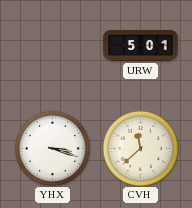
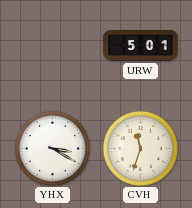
YHX: 3:18 -> 3:20 (52, 148)
CVH: 11:38 -> 11:33 (140, 148)
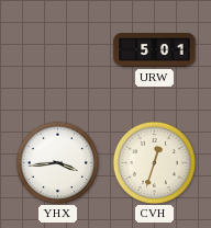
YHX: 3:20 -> 3:44 (57, 162)
CVH: 11:33 -> 12:33 (154, 162)
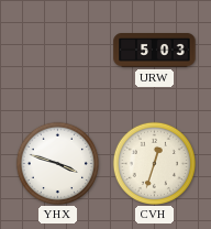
URW: 5:01 -> 5:03 (155, 51)
YHX: 3:44 -> 3:48 (57, 163)
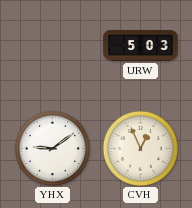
YHX: 3:48 -> 9:09 (52, 148)
CVH: 12:33 -> 12:56 (140, 148)
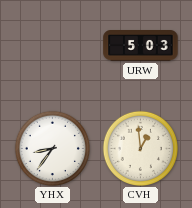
YHX: 9:09 -> 8:36 (52, 148)
CVH: 12:56 -> 12:59 (140, 148)
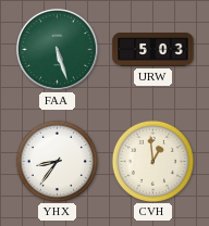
FAA: none -> 5:27 (58, 50)
